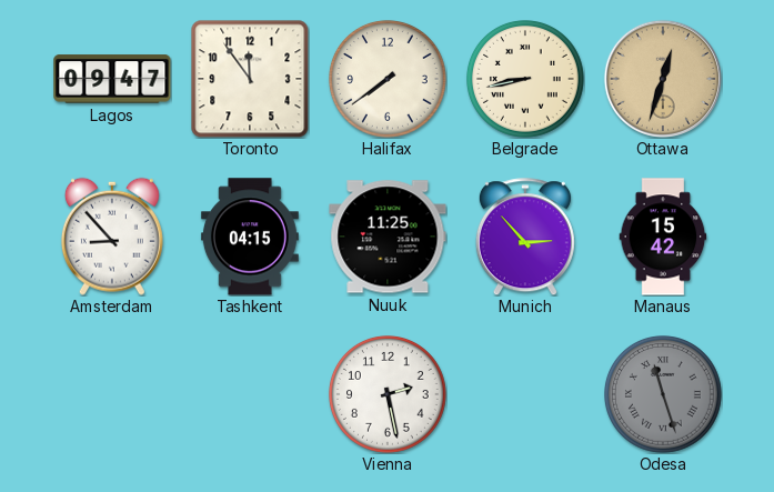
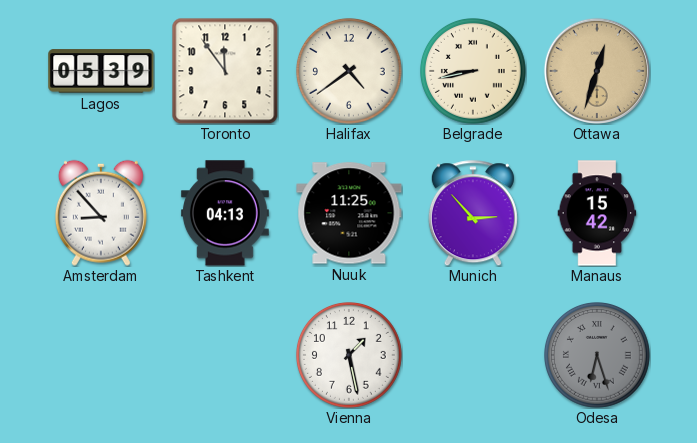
Lagos: 09:47 -> 05:39 (101, 71)
Halifax: 7:39 -> 4:39 (350, 72)
Tashkent: 04:15 -> 04:13 (225, 213)
Vienna: 2:28 -> 1:28 (350, 356)
Odesa: 11:27 -> 6:27 (598, 356)
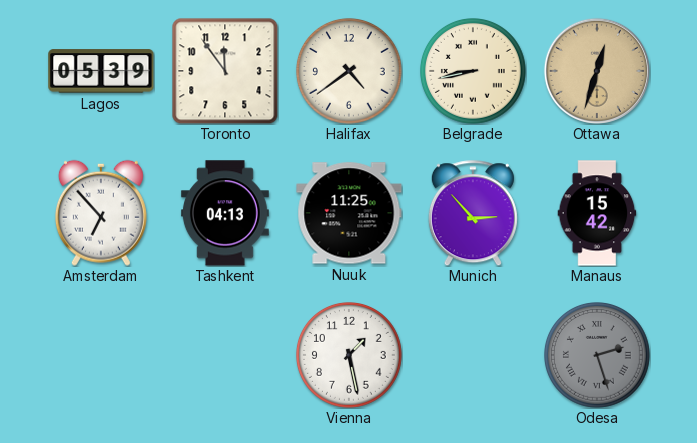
Amsterdam: 8:53 -> 6:53 (101, 213)
Odesa: 6:27 -> 2:27 (598, 356)
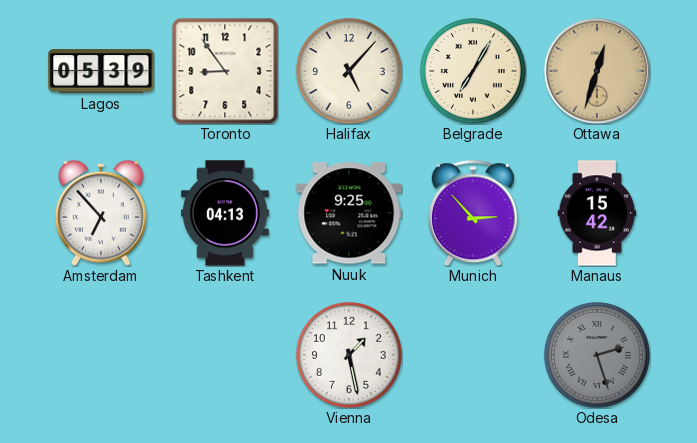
Toronto: 11:54 -> 8:54 (225, 71)
Halifax: 4:39 -> 5:07 (350, 72)
Belgrade: 8:43 -> 7:05 (474, 72)
Nuuk: 11:25 -> 9:25 (349, 213)
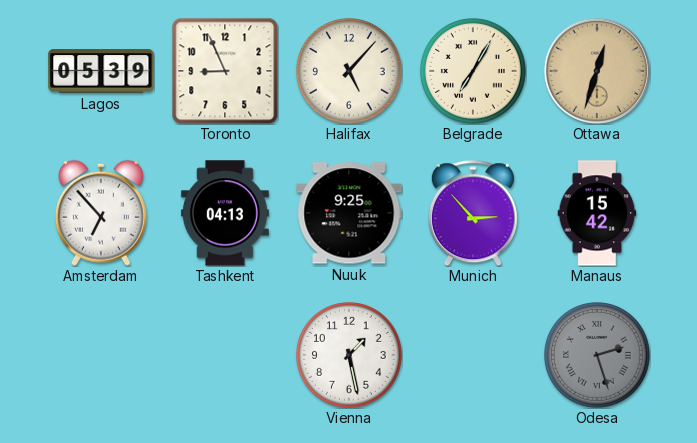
Toronto: 8:54 -> 8:56 (225, 71)
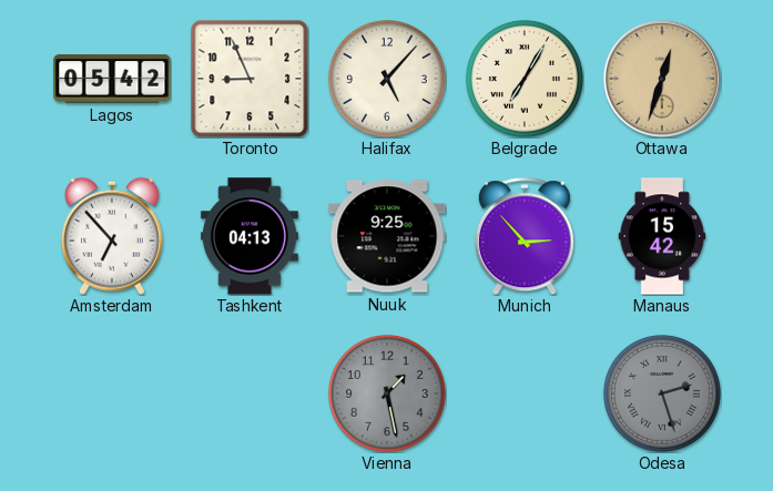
Lagos: 05:39 -> 05:42 (112, 79)
Vienna dial: white -> grey (388, 395)
